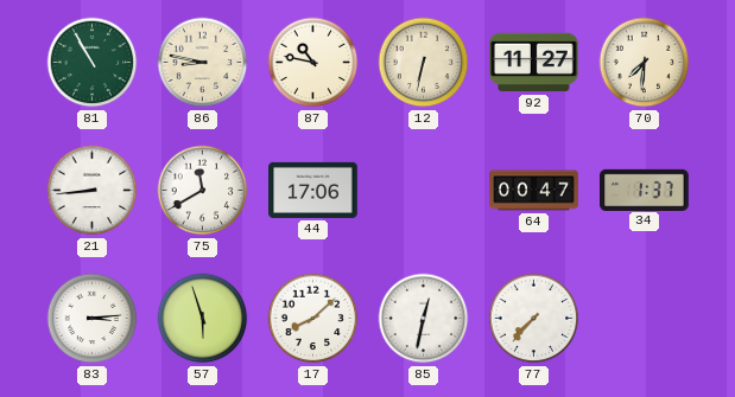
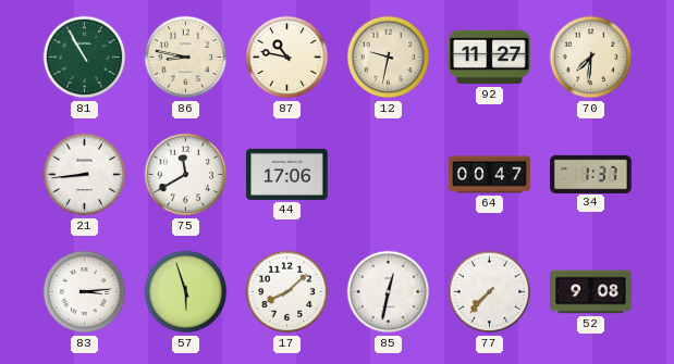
12: 6:32 -> 9:32 (389, 58)
52: none -> 9:08 (591, 292)
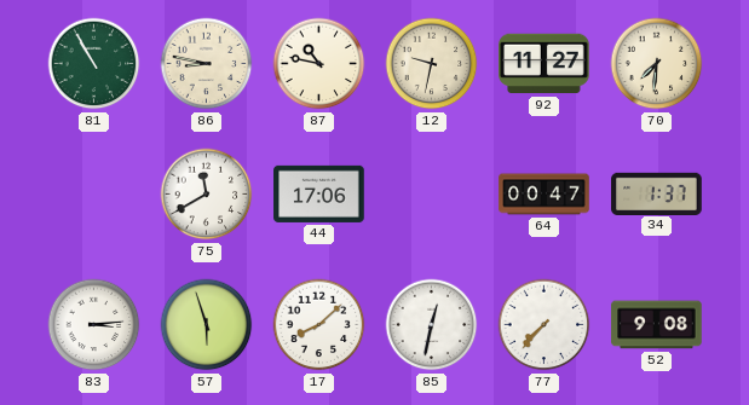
21: 8:44 -> none (85, 175)
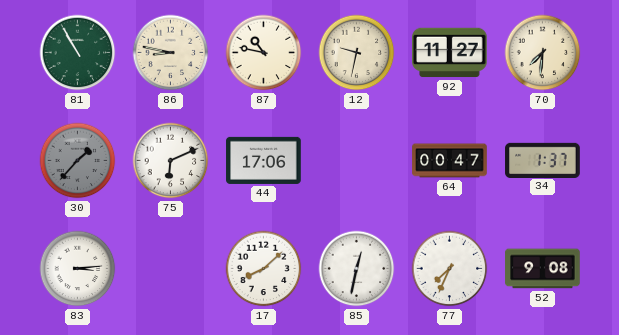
30: none -> 1:37 (78, 161)
75: 11:40 -> 6:11 (171, 161)
57: 5:57 -> none (207, 325)
77: 7:37 -> 7:34 (450, 269)
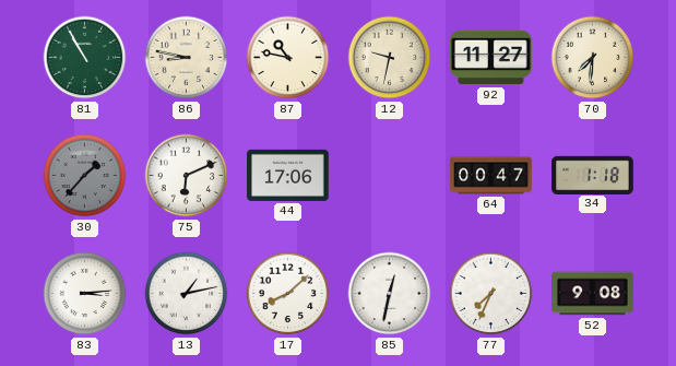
34: 1:37 -> 1:18 (593, 175)
13: none -> 1:13 (187, 294)
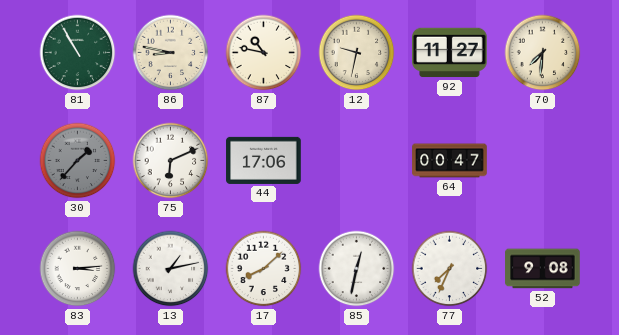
34: 1:18 -> none (593, 175)
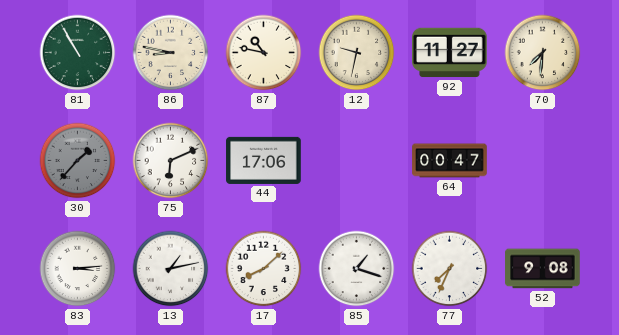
85: 12:32 -> 1:18 (357, 269)
